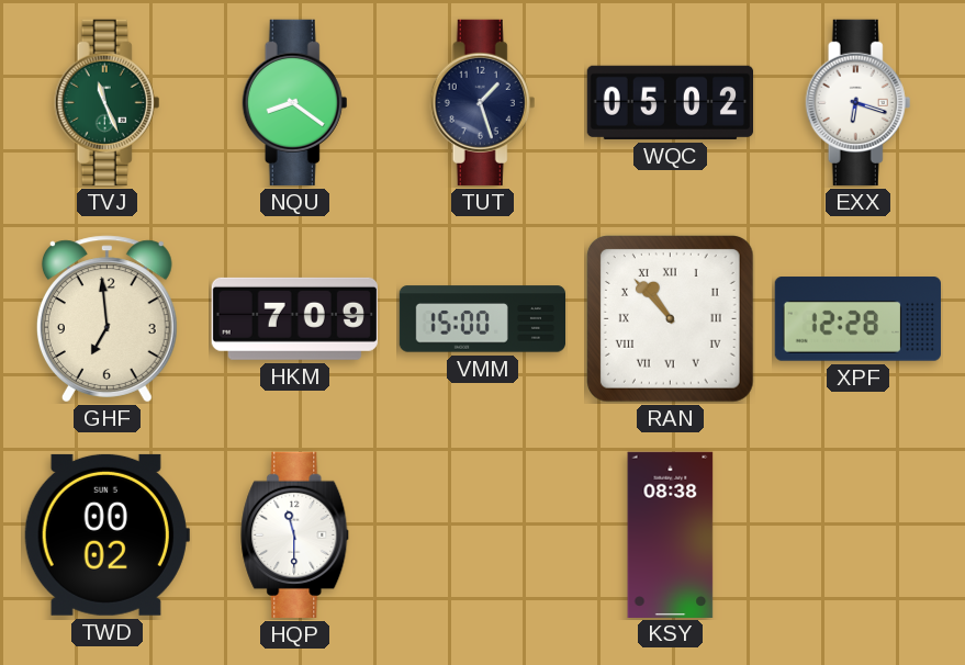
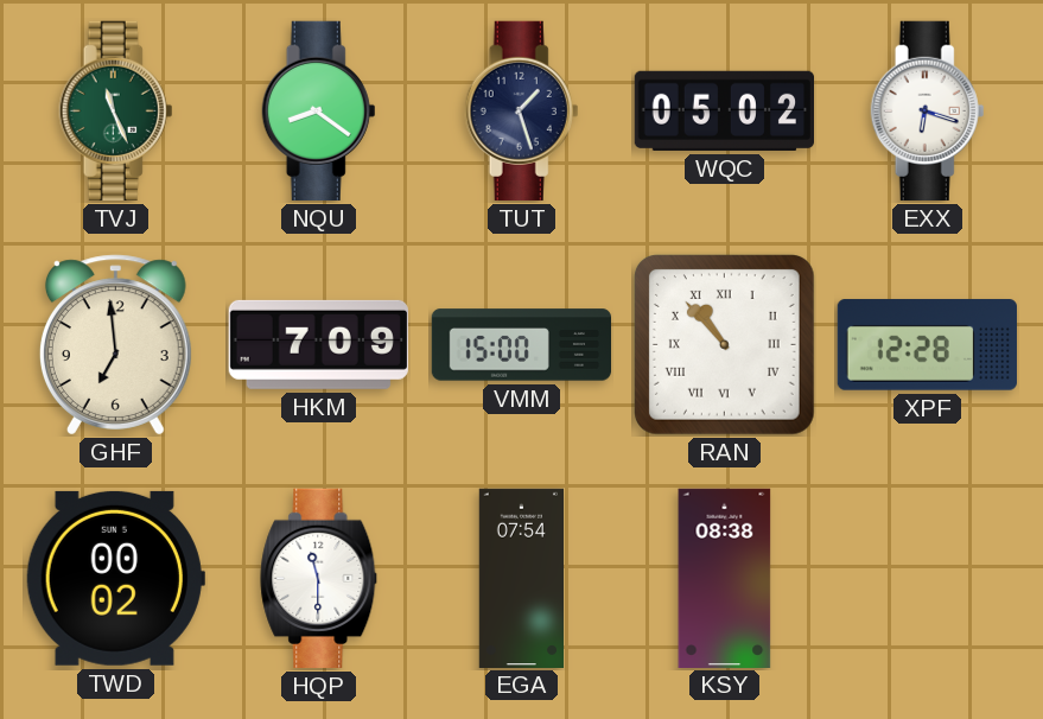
EGA: none -> 07:54 (521, 578)
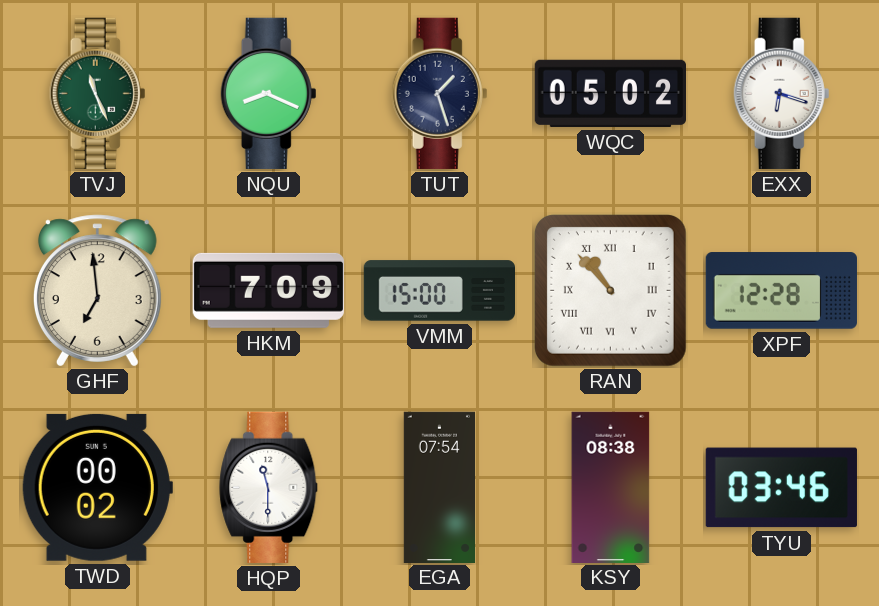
NQU: 8:21 -> 8:19 (269, 93)
TYU: none -> 03:46 (781, 488)
